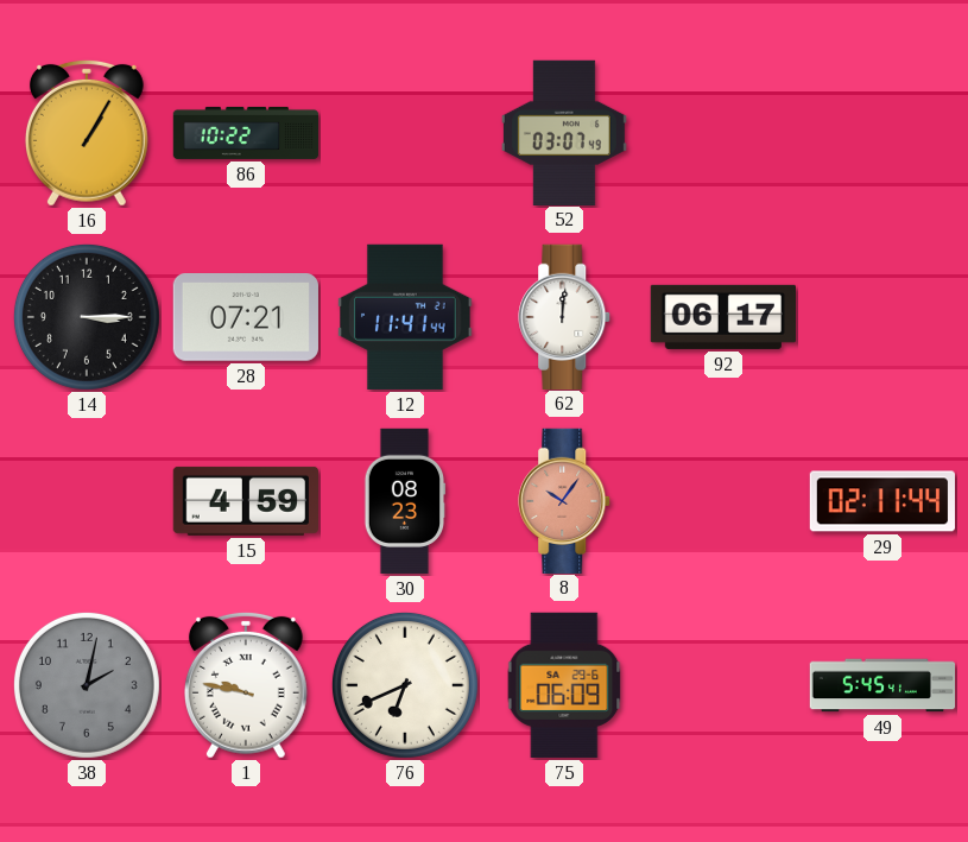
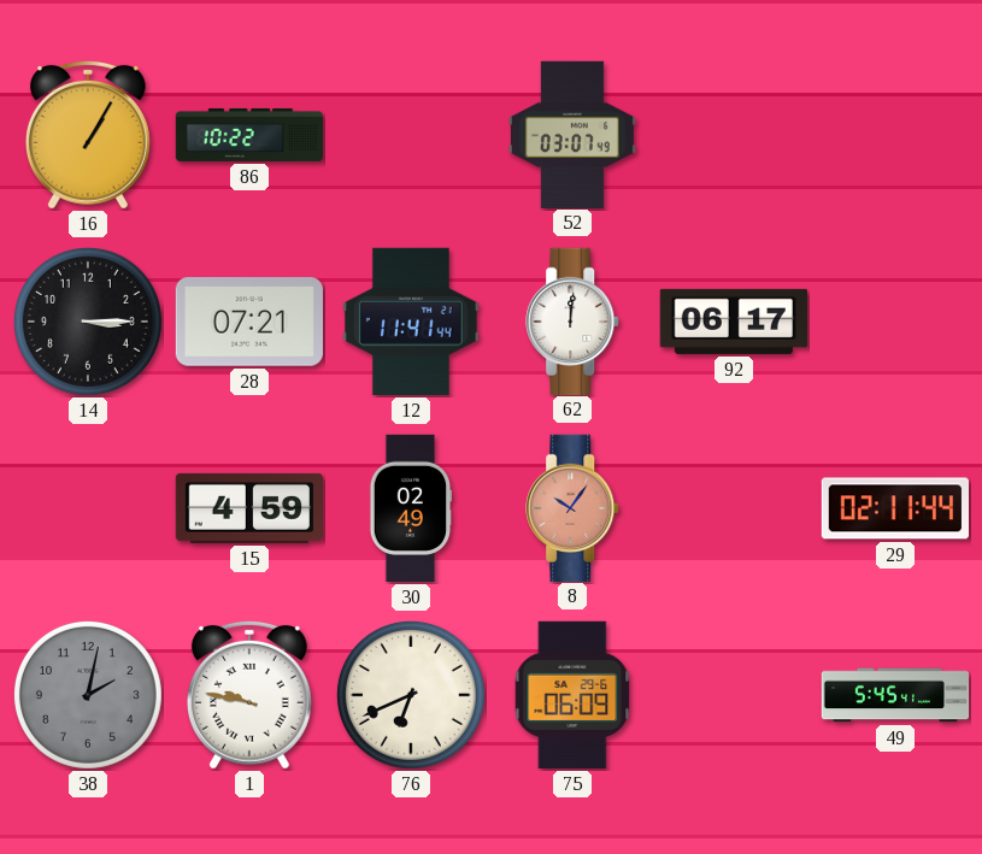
30: 08:23 -> 02:49 (411, 508)
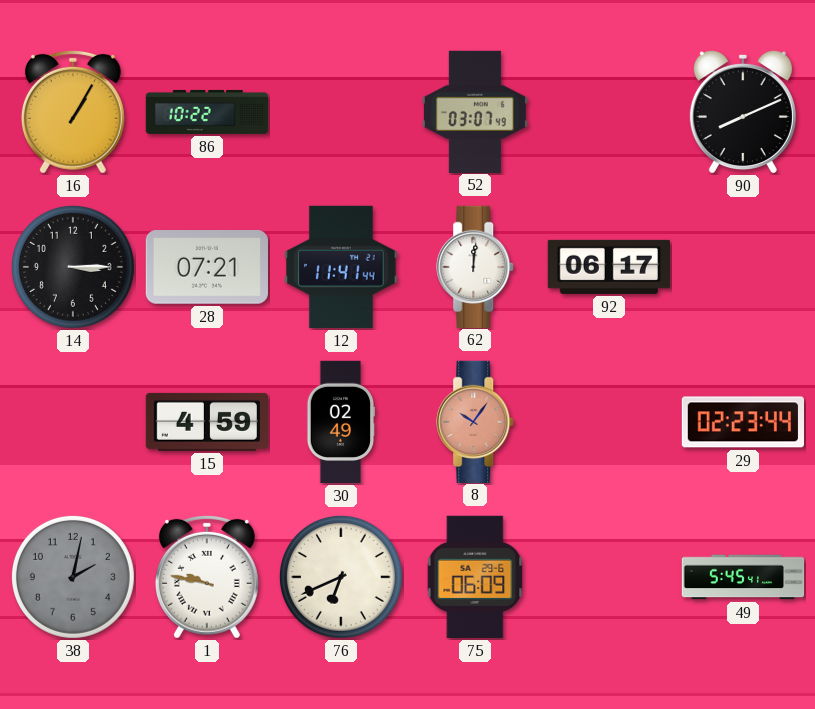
90: none -> 8:11 (743, 112)
29: 02:11 -> 02:23 (742, 422)
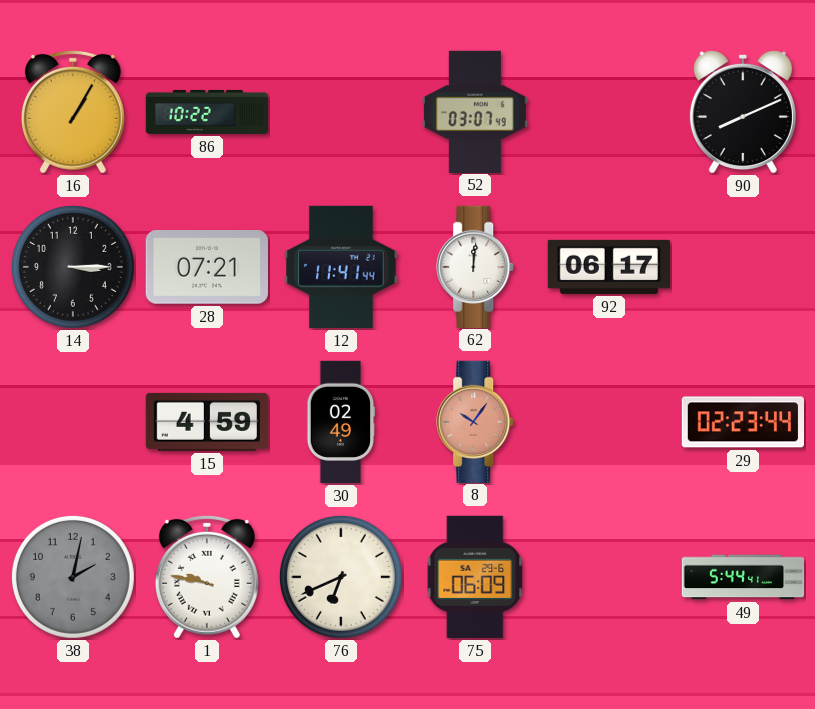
49: 5:45 -> 5:44 (743, 577)
